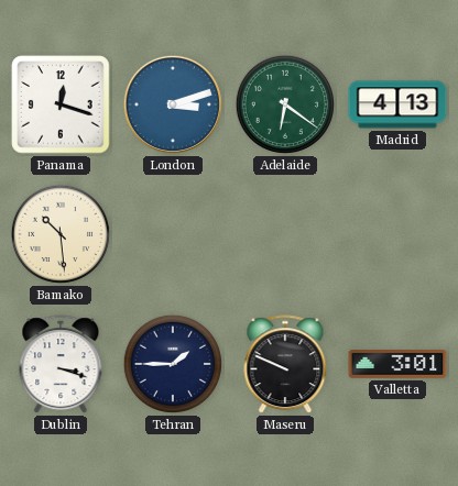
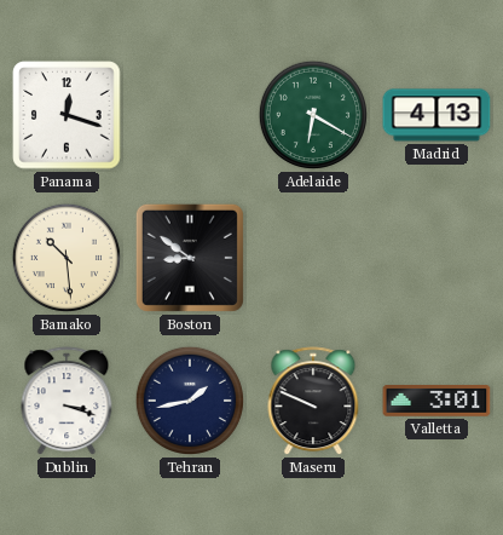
London: 3:12 -> none (173, 104)
Adelaide: 6:21 -> 6:20 (313, 115)
Boston: none -> 8:51 (190, 258)
Tehran: 1:45 -> 1:43 (190, 401)
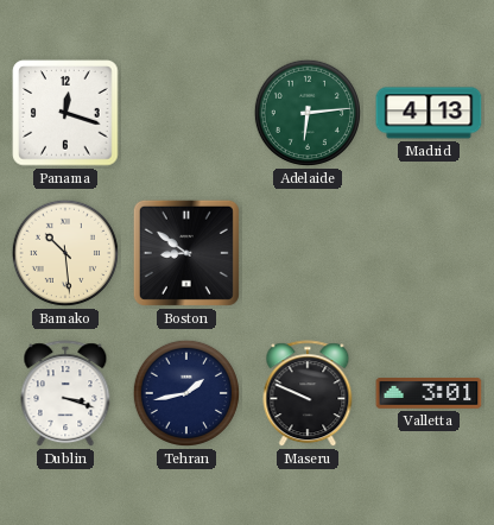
Adelaide: 6:20 -> 6:14 (308, 113)
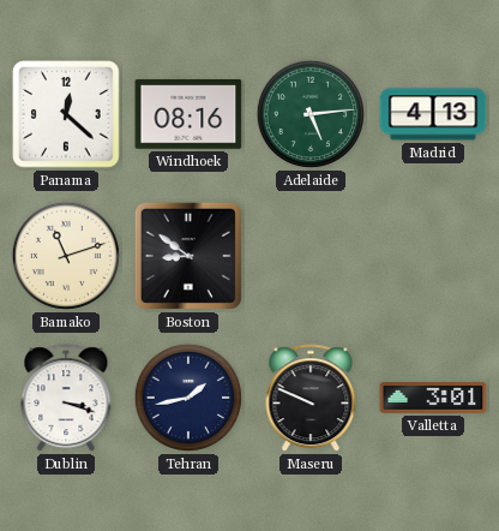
Panama: 12:18 -> 12:22 (66, 114)
Windhoek: none -> 08:16 (188, 115)
Adelaide: 6:14 -> 5:14 (311, 114)
Bamako: 10:29 -> 11:12 (66, 256)
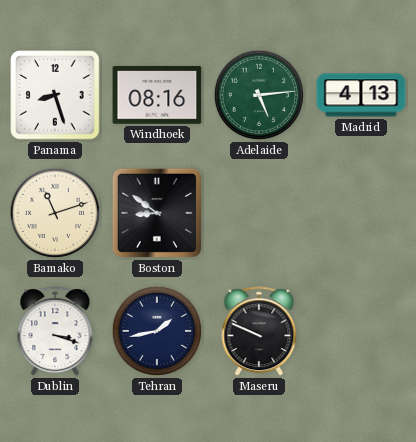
Panama: 12:22 -> 8:27 (55, 95)
Valletta: 3:01 -> none (433, 399)
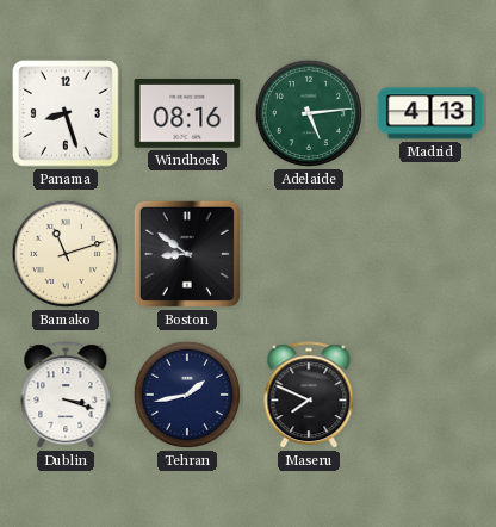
Maseru: 9:49 -> 7:49 (309, 396)
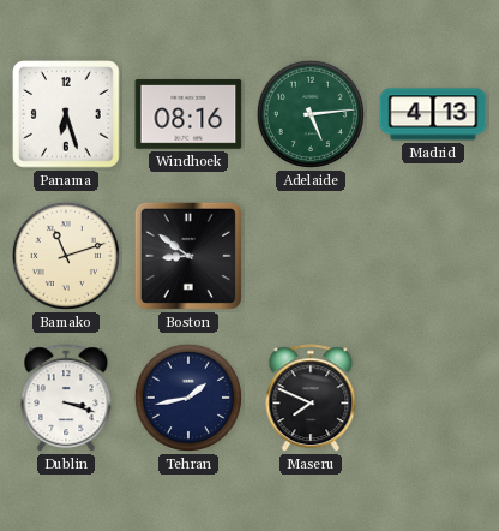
Panama: 8:27 -> 6:27 (66, 114)
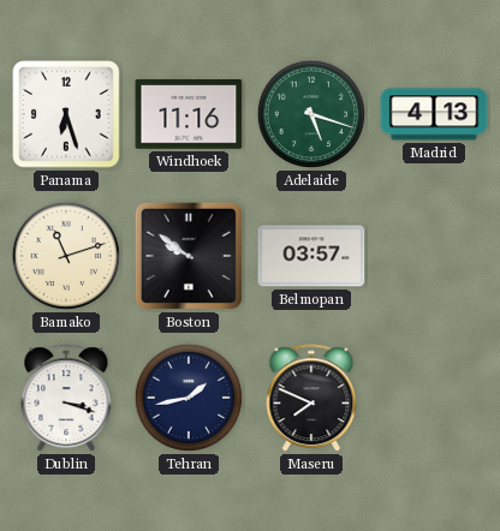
Windhoek: 08:16 -> 11:16 (189, 115)
Adelaide: 5:14 -> 5:18 (311, 114)
Boston: 8:51 -> 9:51 (189, 256)
Belmopan: none -> 03:57 (311, 256)
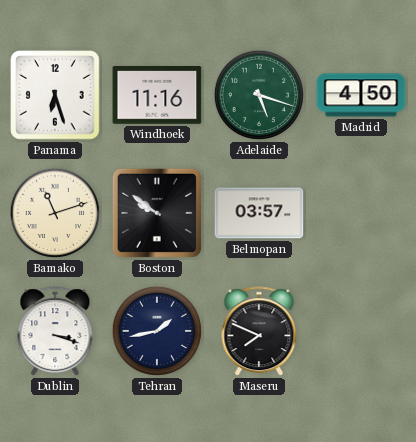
Madrid: 4:13 -> 4:50 (361, 95)
